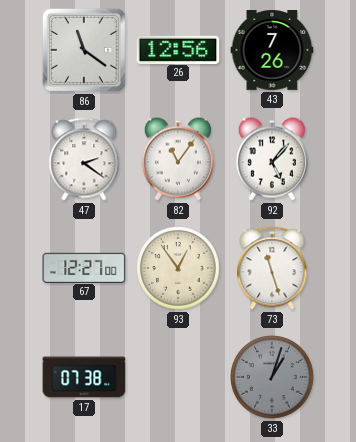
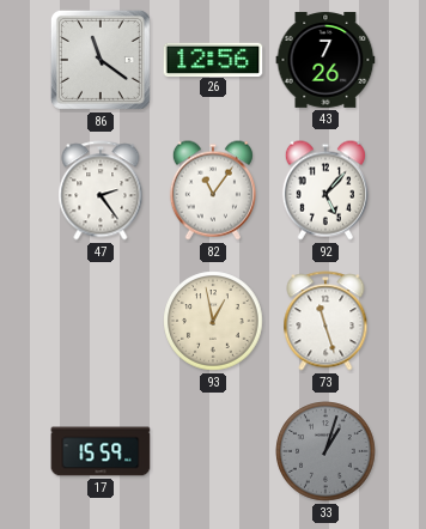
47: 2:21 -> 2:24 (101, 190)
67: 12:27 -> none (84, 267)
93: 12:54 -> 12:58 (213, 321)
17: 07:38 -> 15:59 (101, 451)
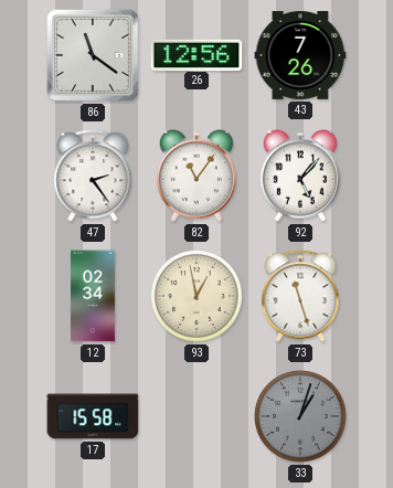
12: none -> 02:34 (93, 296)
17: 15:59 -> 15:58 (93, 416)
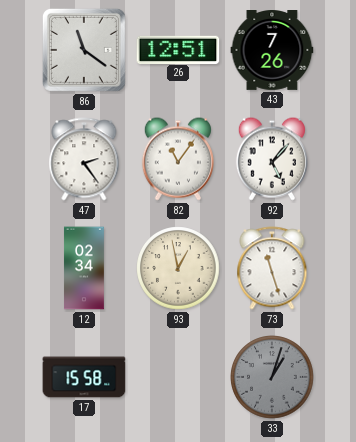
26: 12:56 -> 12:51 (178, 49)
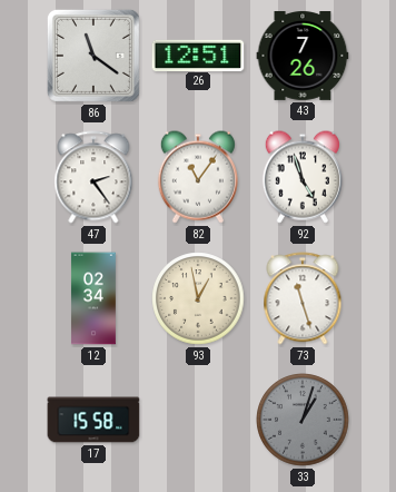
92: 5:07 -> 4:57 (303, 177)
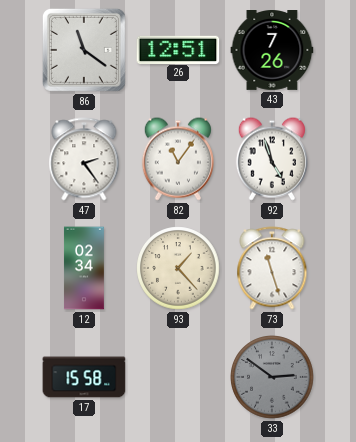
93: 12:58 -> 1:23 (178, 268)
33: 1:03 -> 2:51 (272, 377)
